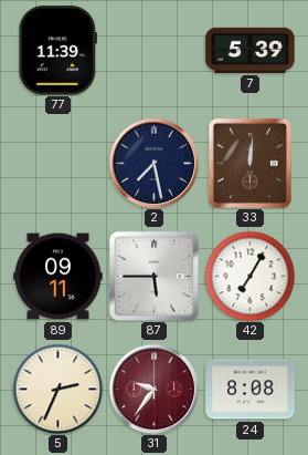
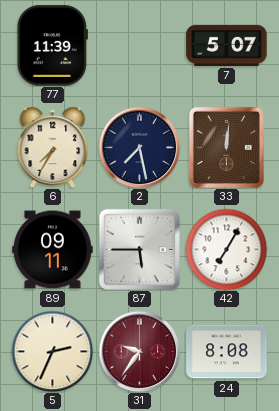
7: 5:39 -> 5:07 (227, 45)
6: none -> 7:35 (53, 147)
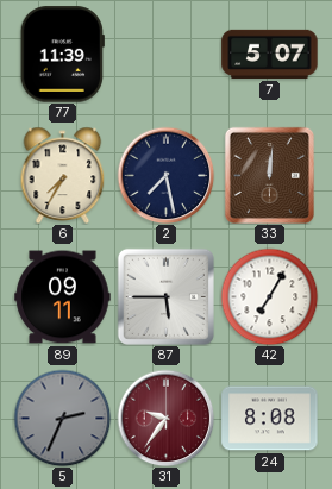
5 dial: cream -> grey (62, 418)
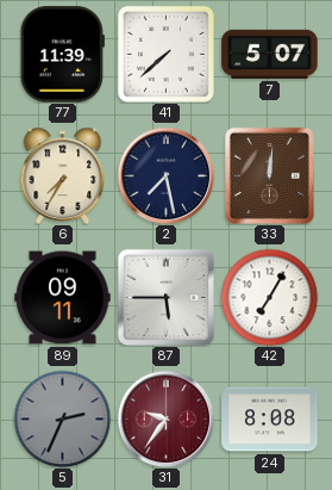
41: none -> 7:38 (165, 54)
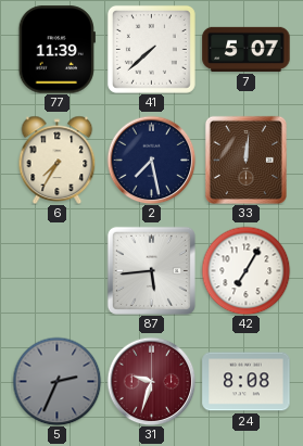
89: 09:11 -> none (63, 298)
87: 5:45 -> 5:44 (151, 270)
31: 9:36 -> 9:33 (151, 381)
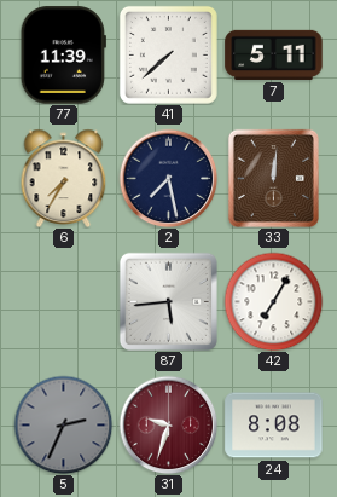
7: 5:07 -> 5:11 (274, 54)
